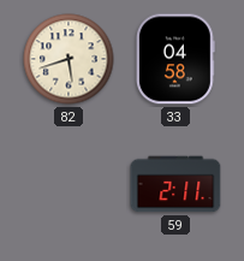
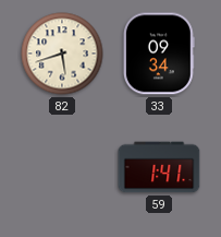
33: 04:58 -> 09:34 (159, 54)
59: 2:11 -> 1:41 (159, 167)
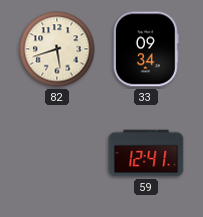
59: 1:41 -> 12:41 (146, 153)
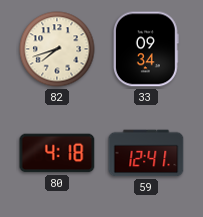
82: 5:42 -> 7:42 (57, 49)
80: none -> 4:18 (57, 153)
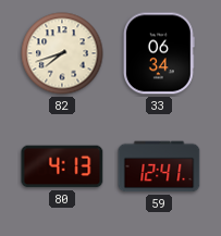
33: 09:34 -> 06:34 (159, 53)
80: 4:18 -> 4:13 (62, 166)
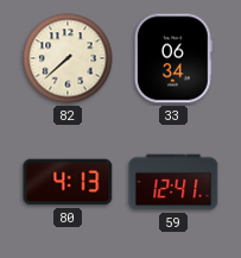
82: 7:42 -> 7:38 (68, 58)
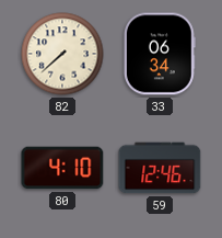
80: 4:13 -> 4:10 (62, 168)
59: 12:41 -> 12:46 (160, 168)
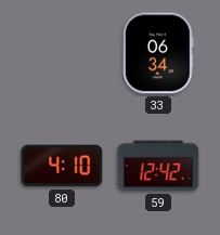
82: 7:38 -> none (62, 54)
59: 12:46 -> 12:42 (158, 166)
